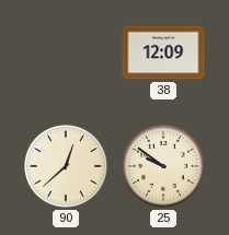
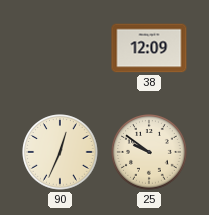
90: 12:38 -> 12:34 (60, 152)
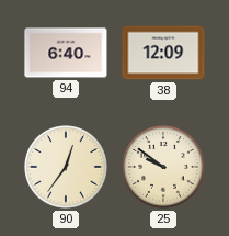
94: none -> 6:40 (66, 53)
90: 12:34 -> 12:36 (66, 167)
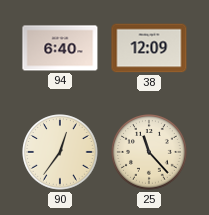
25: 9:51 -> 11:23 (149, 152)
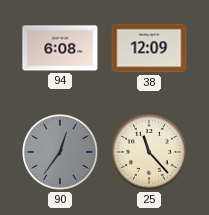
94: 6:40 -> 6:08 (60, 48)
90 dial: cream -> grey (60, 152)
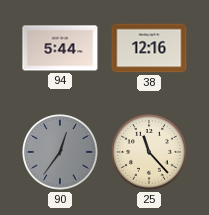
94: 6:08 -> 5:44 (60, 48)
38: 12:09 -> 12:16 (149, 48)
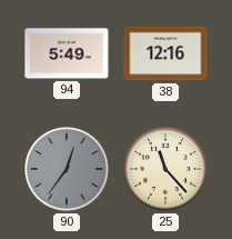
94: 5:44 -> 5:49 (67, 53)
